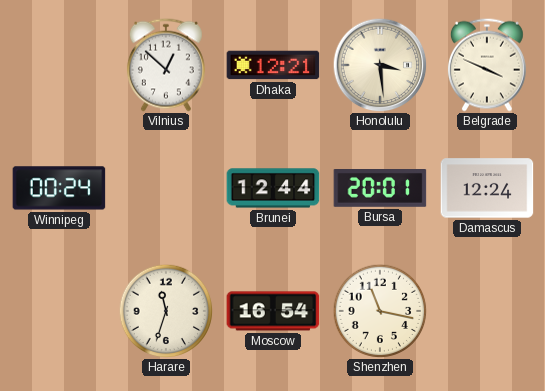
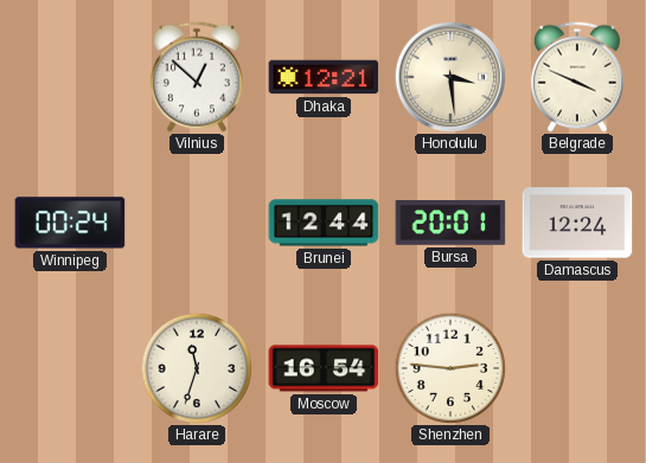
Shenzhen: 11:17 -> 2:46 (450, 368)
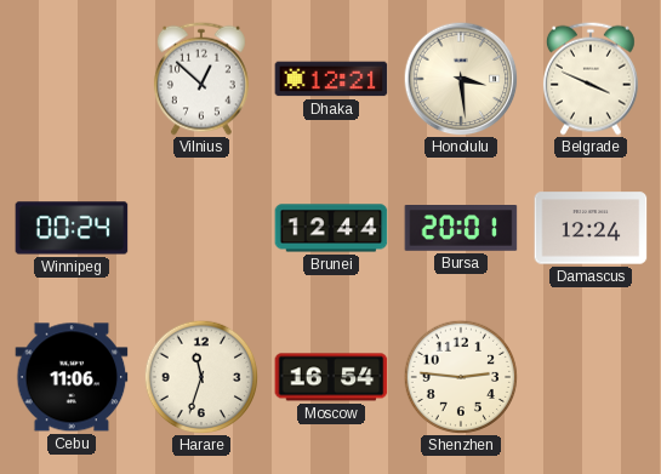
Cebu: none -> 11:06 (72, 377)
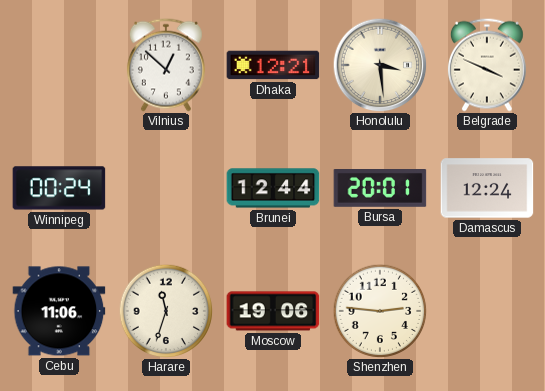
Moscow: 16:54 -> 19:06 (273, 311)
